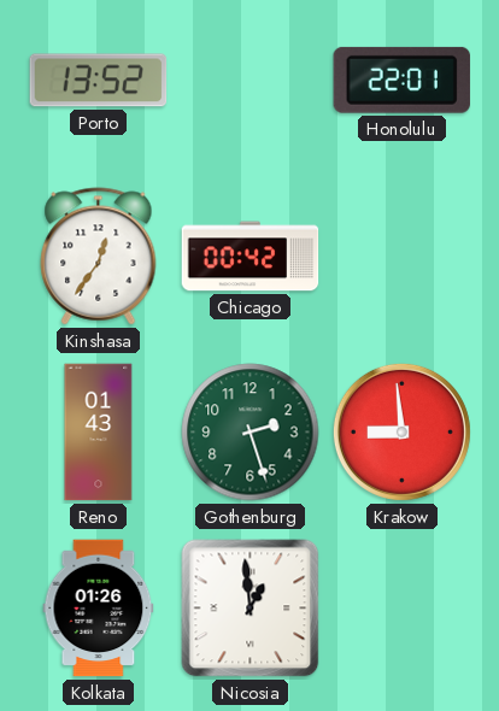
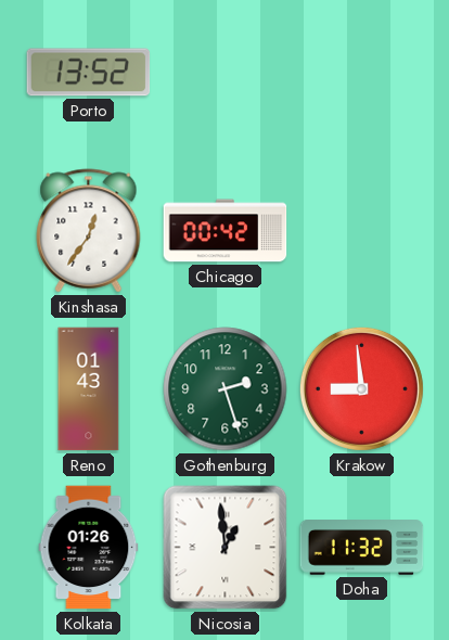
Honolulu: 22:01 -> none (401, 80)
Doha: none -> 11:32 (362, 548)
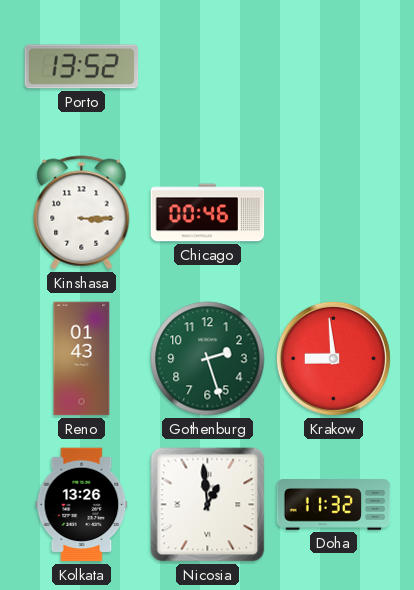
Kinshasa: 12:36 -> 3:15 (82, 213)
Chicago: 00:42 -> 00:46 (208, 213)
Kolkata: 01:26 -> 13:26 (82, 505)
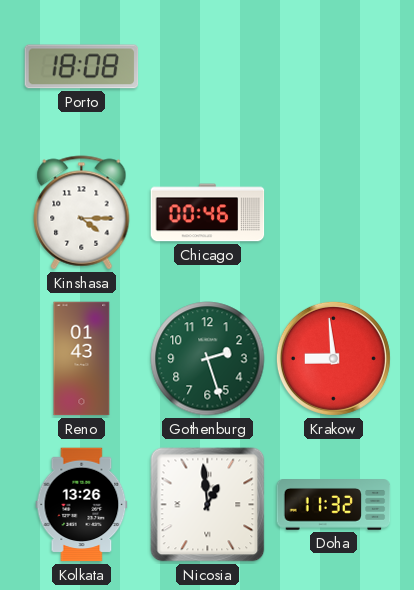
Porto: 13:52 -> 18:08 (82, 67)
Kinshasa: 3:15 -> 4:15 (82, 213)
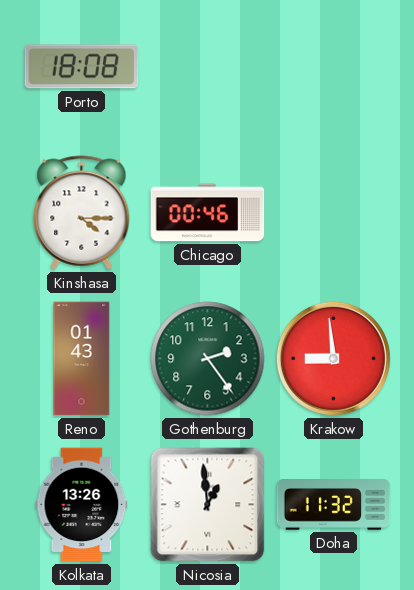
Gothenburg: 2:27 -> 2:24 (208, 359)
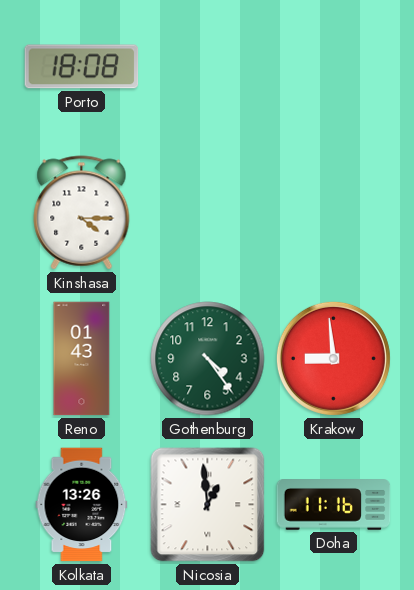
Chicago: 00:46 -> none (208, 213)
Gothenburg: 2:24 -> 4:24 (208, 359)
Doha: 11:32 -> 11:16 (334, 505)
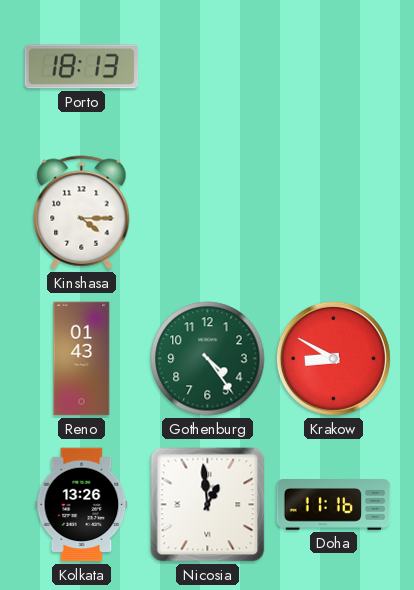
Porto: 18:08 -> 18:13 (82, 67)
Krakow: 8:59 -> 8:50 (333, 358)
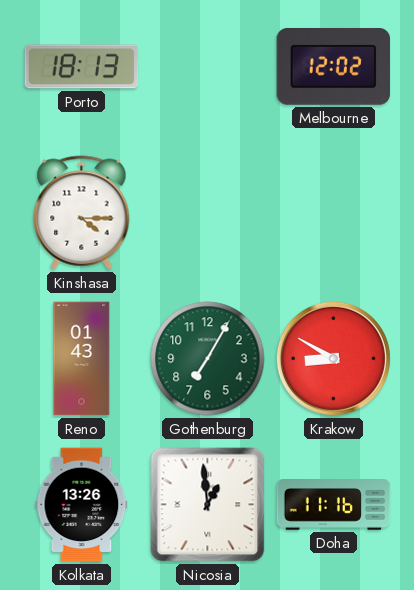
Melbourne: none -> 12:02 (334, 66)
Gothenburg: 4:24 -> 7:05 (208, 359)
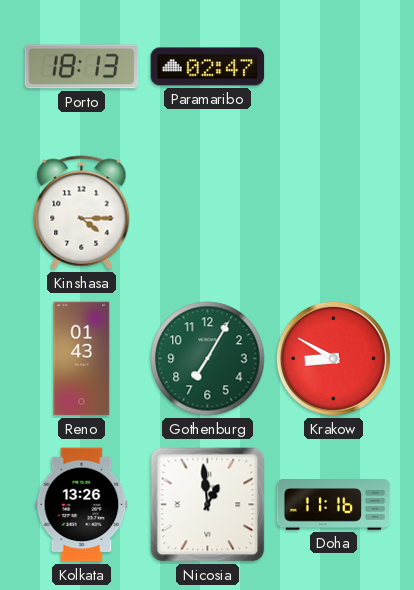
Paramaribo: none -> 02:47 (208, 67)
Melbourne: 12:02 -> none (334, 66)
